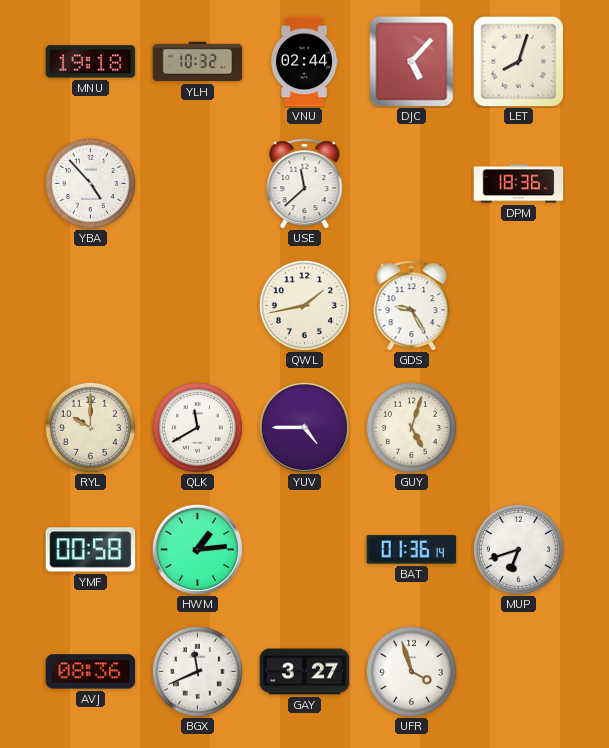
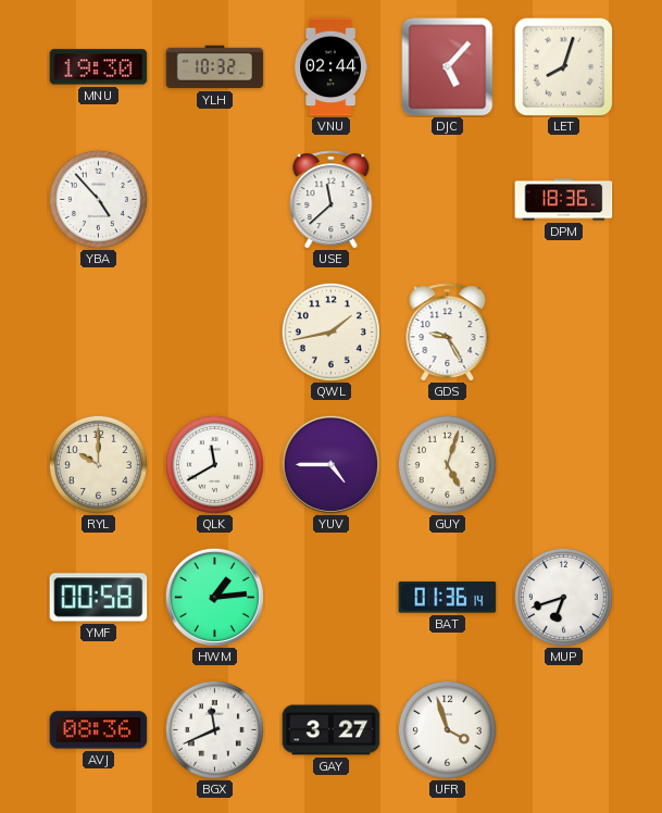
MNU: 19:18 -> 19:30 (99, 67)
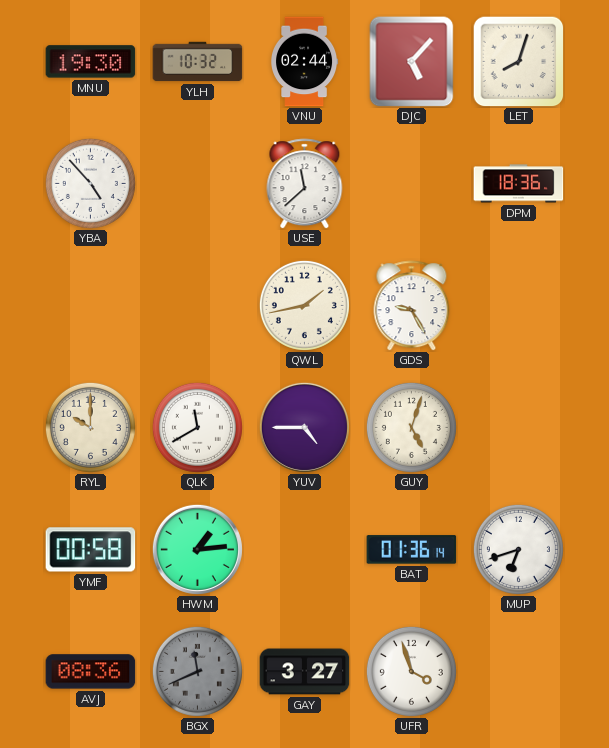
BGX dial: white -> grey (197, 671)
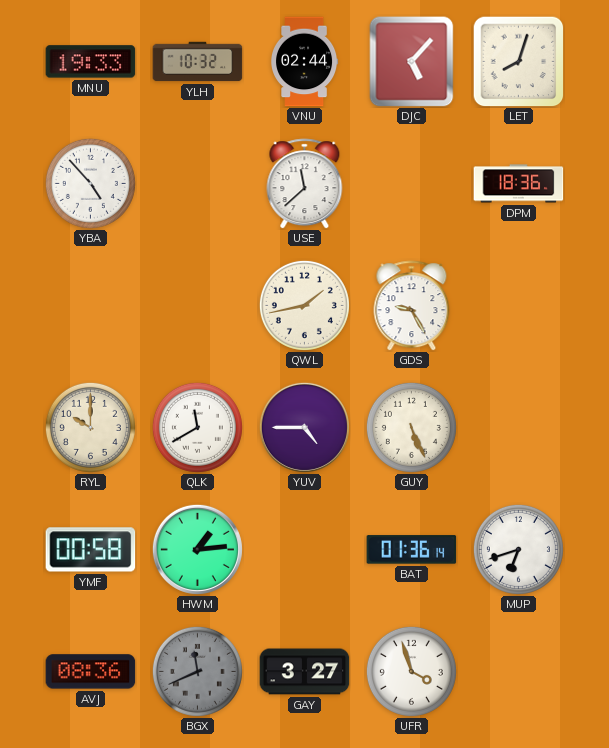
MNU: 19:30 -> 19:33 (91, 62)
GUY: 5:03 -> 5:26 (411, 427)
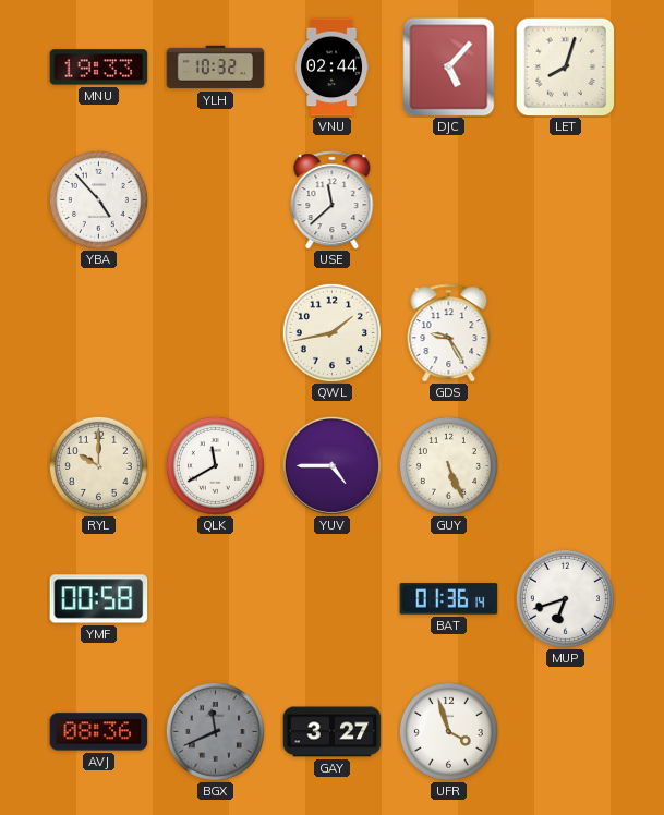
DPM: 18:36 -> none (519, 184)
HWM: 1:14 -> none (197, 549)
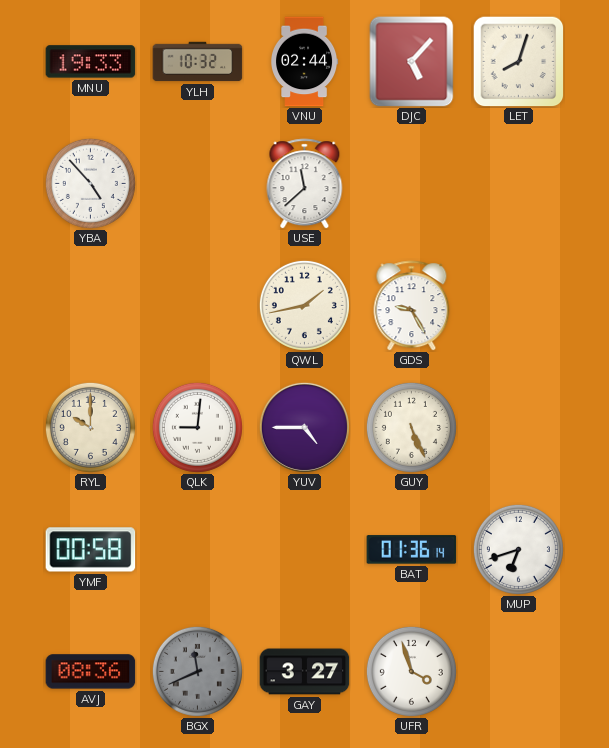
QLK: 11:40 -> 9:01 (197, 427)
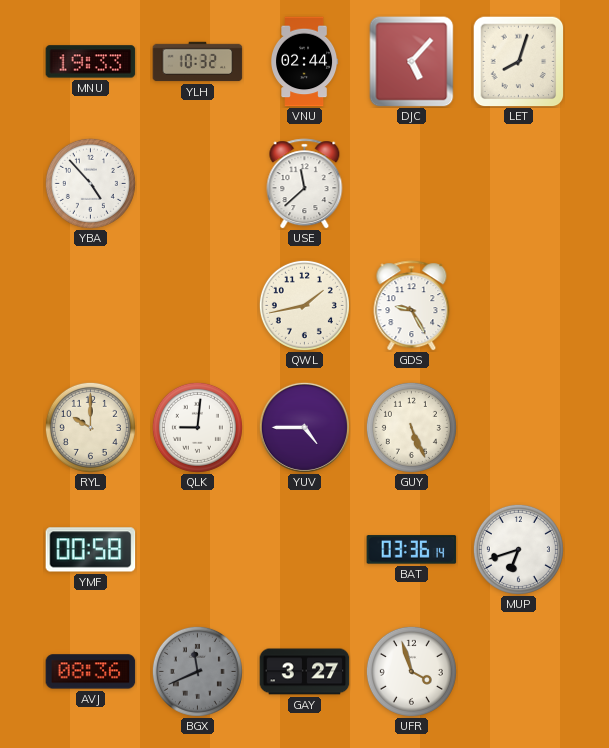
BAT: 01:36 -> 03:36 (412, 550)
